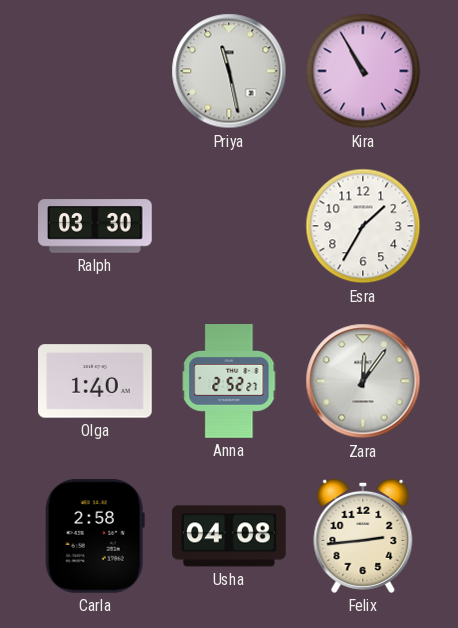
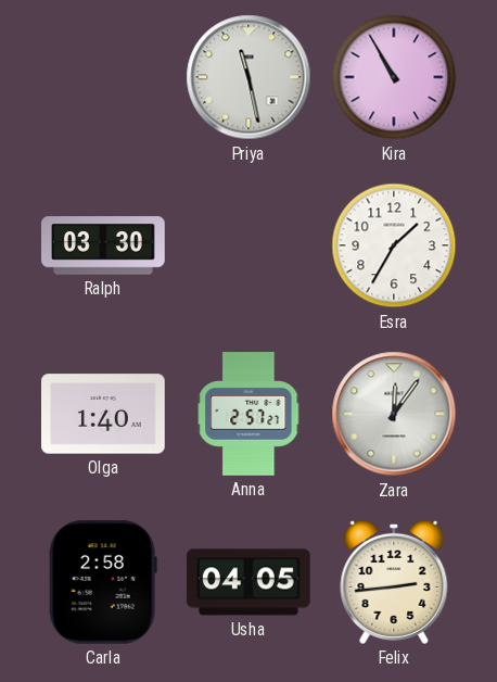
Anna: 2:52 -> 2:57 (248, 414)
Usha: 04:08 -> 04:05 (250, 582)
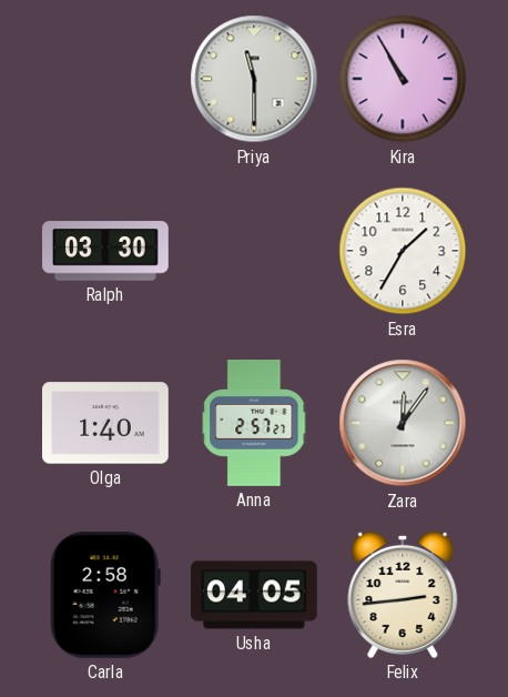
Priya: 11:28 -> 11:30 (254, 79)
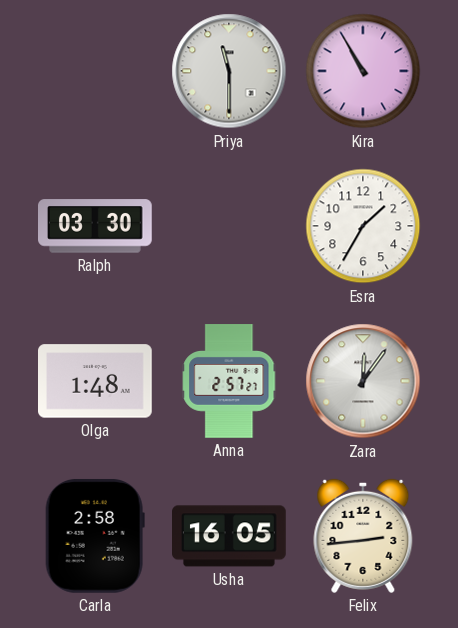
Olga: 1:40 -> 1:48 (96, 381)
Usha: 04:05 -> 16:05 (230, 536)
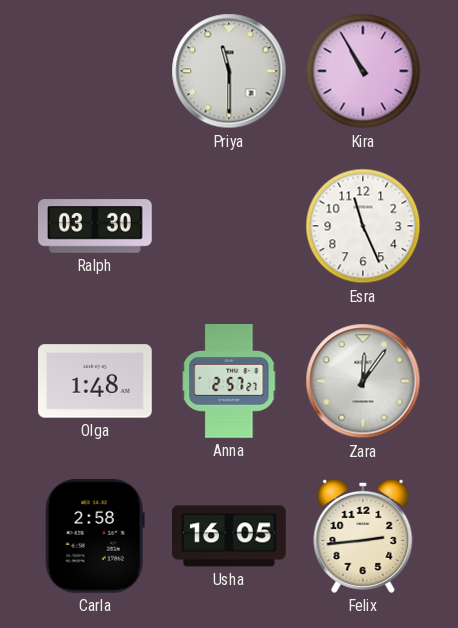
Esra: 1:35 -> 11:26 (363, 226)
